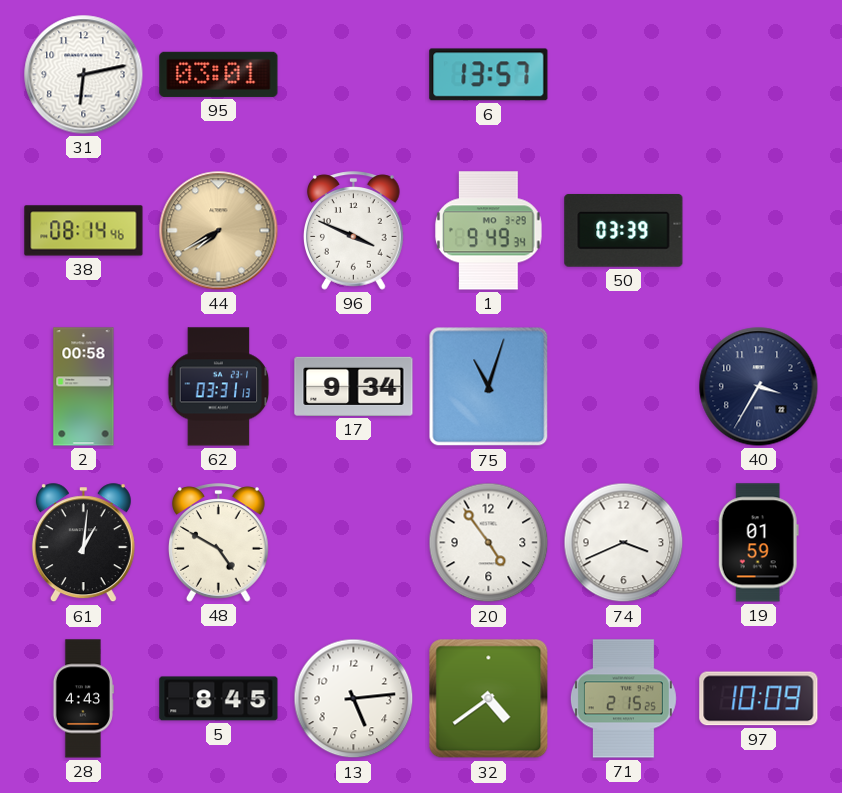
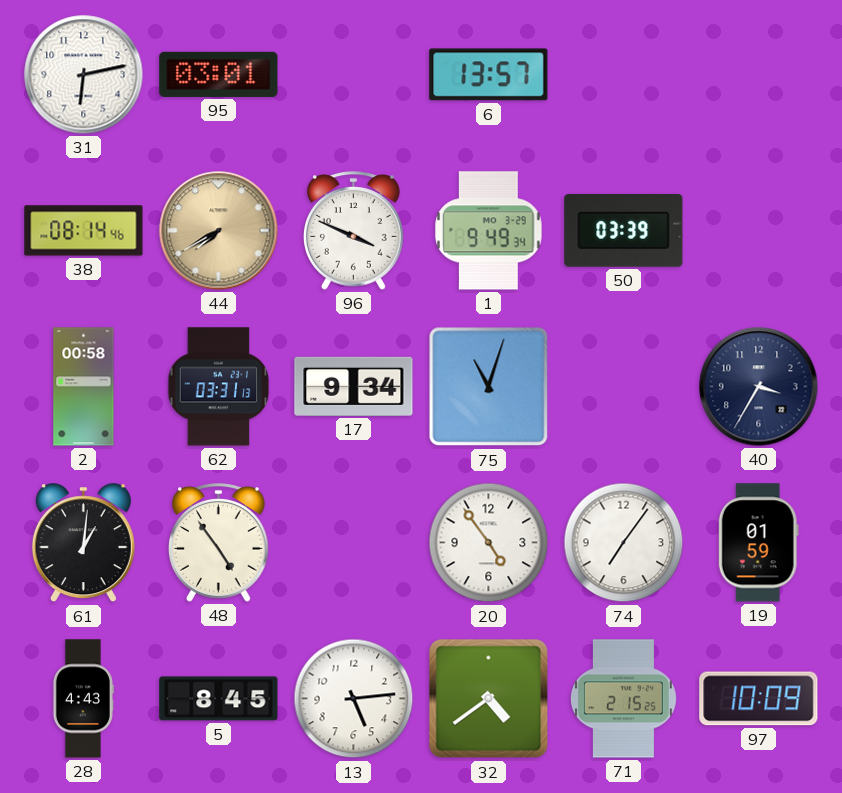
48: 4:50 -> 4:54 (219, 543)
74: 3:41 -> 7:06 (624, 543)
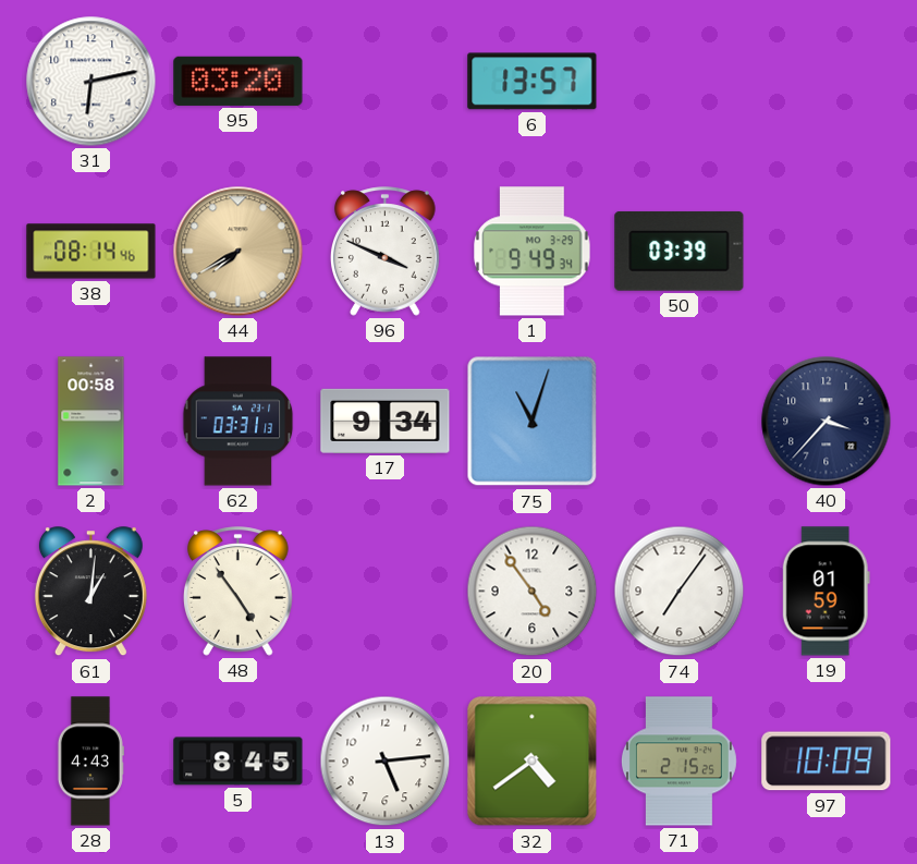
95: 03:01 -> 03:20 (239, 81)
40: 3:35 -> 3:37 (827, 422)
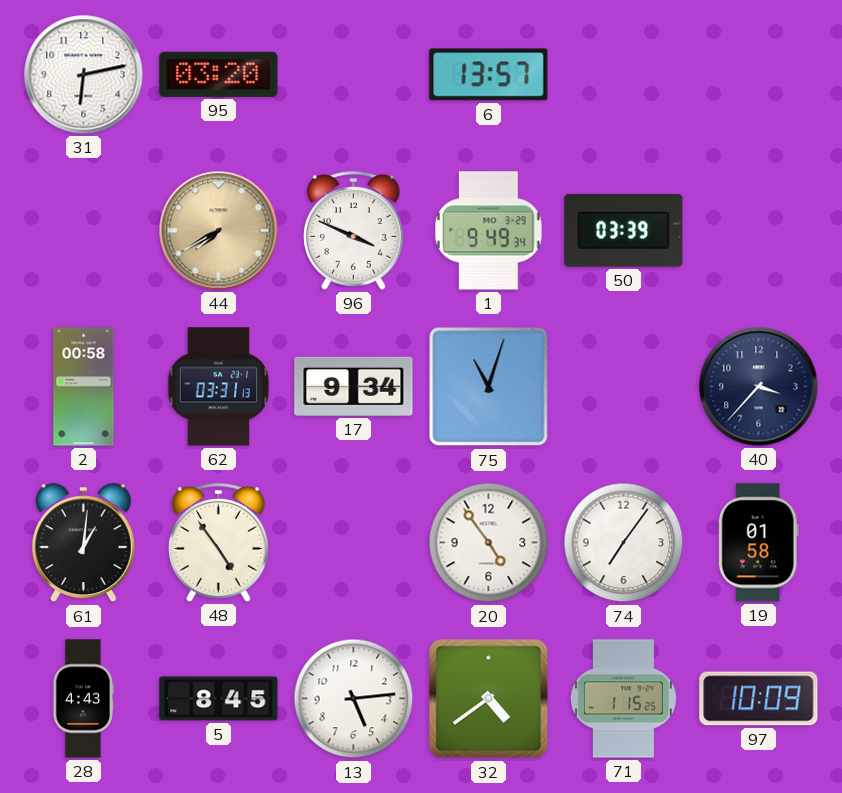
38: 08:14 -> none (91, 252)
19: 01:59 -> 01:58 (758, 543)
71: 2:15 -> 1:15 (623, 699)
